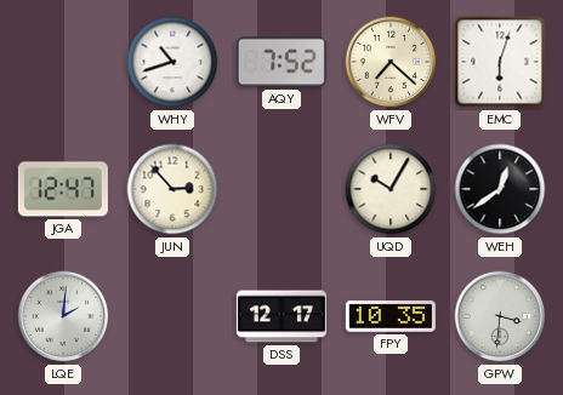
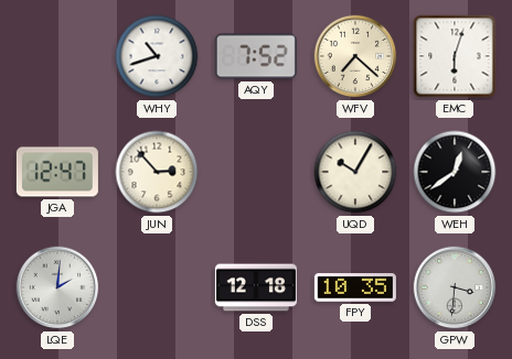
DSS: 12:17 -> 12:18 (256, 287)
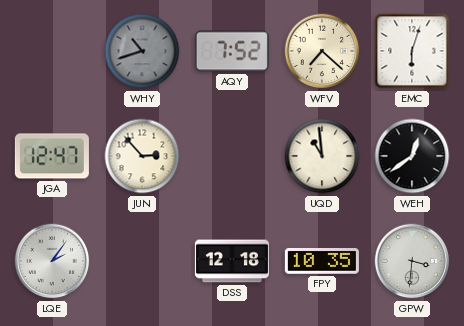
WHY dial: white -> grey (142, 51)
UQD: 10:05 -> 10:59 (322, 156)
LQE: 2:01 -> 2:06 (52, 261)
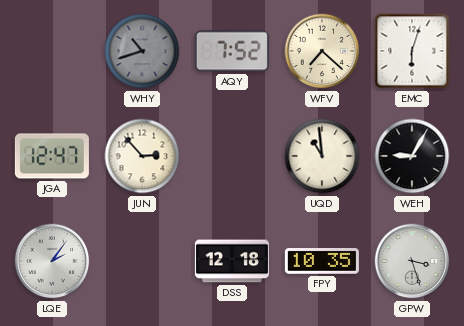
WEH: 12:39 -> 9:05 (412, 156)
GPW: 3:31 -> 3:27 (412, 261)
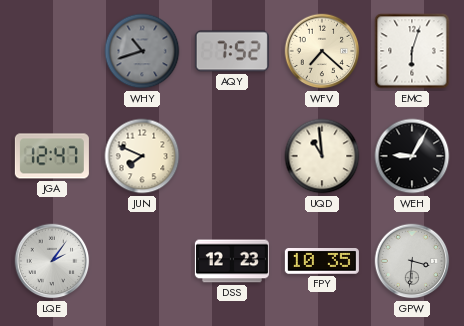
JUN: 2:53 -> 7:49 (142, 156)
DSS: 12:18 -> 12:23 (232, 261)
GPW: 3:27 -> 3:31 (412, 261)
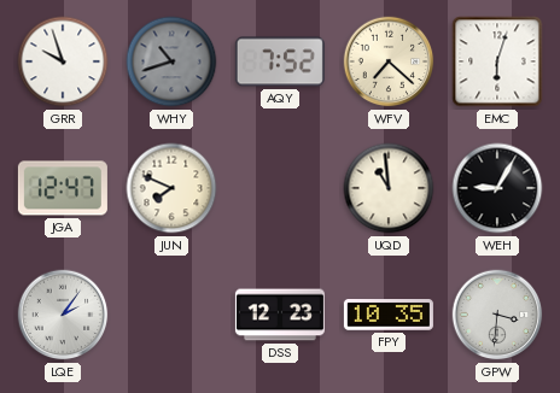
GRR: none -> 9:57 (63, 61)
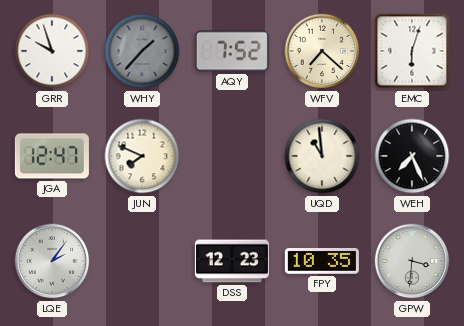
WHY: 10:42 -> 1:37 (142, 51)
WEH: 9:05 -> 7:26 (412, 156)
